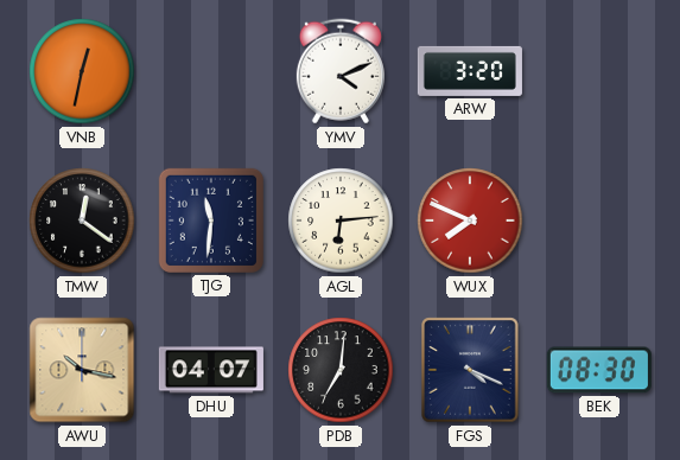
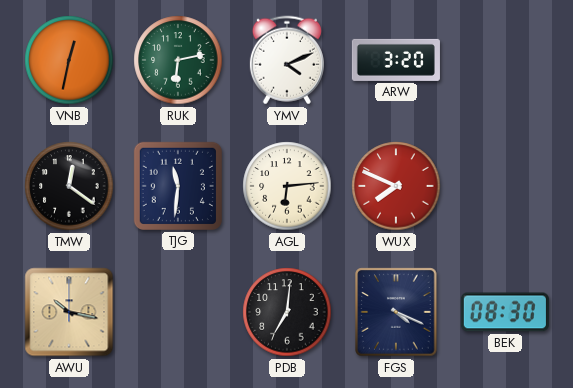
RUK: none -> 6:13 (178, 60)
DHU: 04:07 -> none (211, 370)
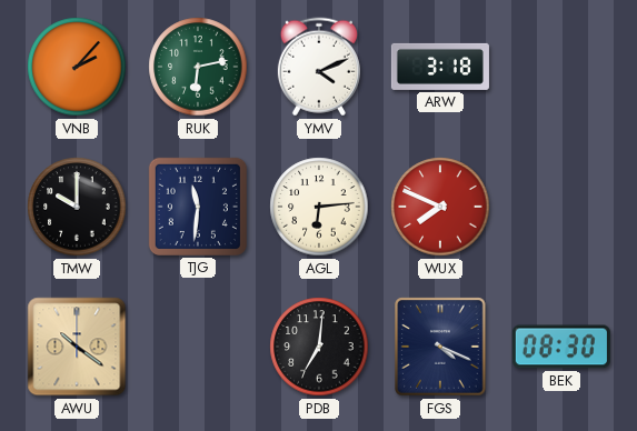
VNB: 12:32 -> 2:07 (77, 67)
ARW: 3:20 -> 3:18 (440, 67)
TMW: 12:21 -> 10:00 (77, 207)
AWU: 10:17 -> 10:21 (77, 347)
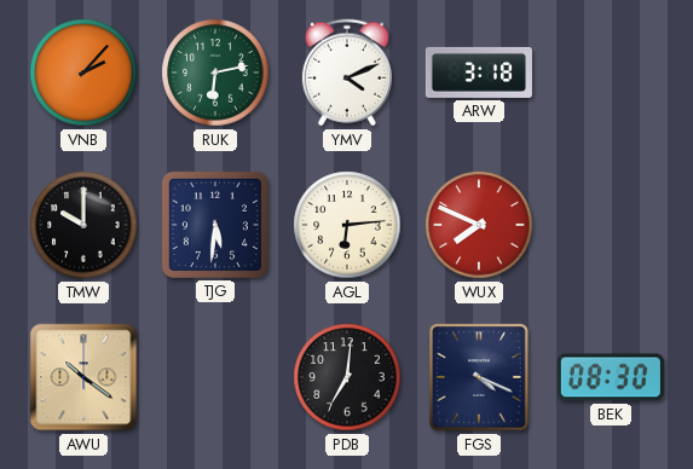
TJG: 11:31 -> 5:31 (215, 225)
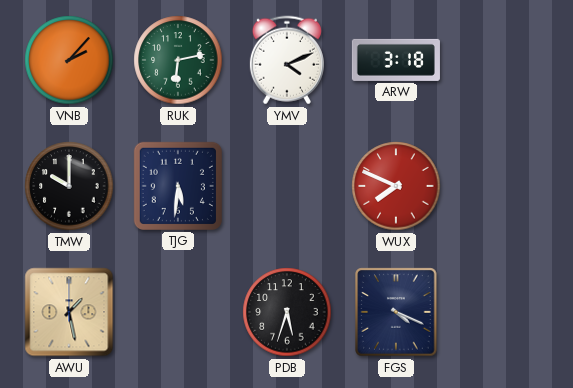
AGL: 6:14 -> none (347, 225)
AWU: 10:21 -> 1:28 (69, 312)
PDB: 7:01 -> 5:33 (287, 312)
BEK: 08:30 -> none (611, 377)
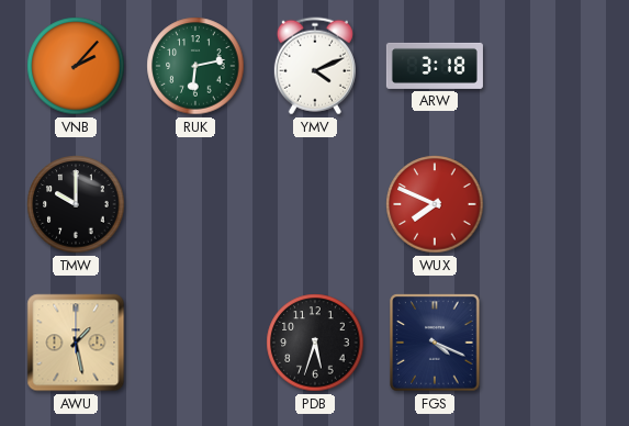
TJG: 5:31 -> none (178, 186)
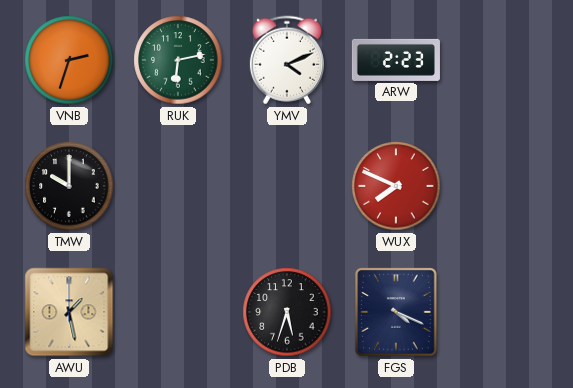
VNB: 2:07 -> 2:33 (69, 60)
ARW: 3:18 -> 2:23 (396, 60)
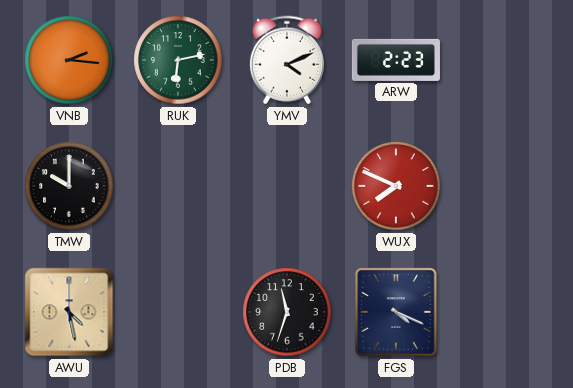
VNB: 2:33 -> 2:16 (69, 60)
AWU: 1:28 -> 4:28 (69, 312)
PDB: 5:33 -> 11:33 (287, 312)
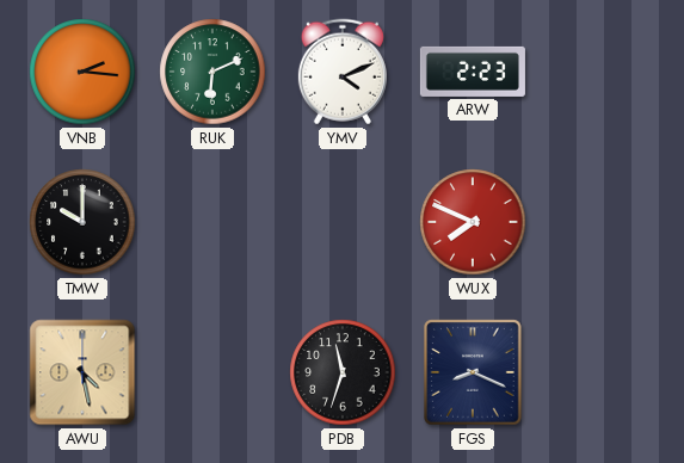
RUK: 6:13 -> 6:11 (212, 72)
FGS: 4:19 -> 8:19 (473, 372)
